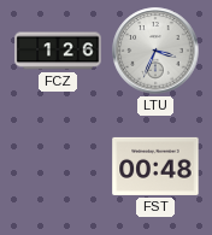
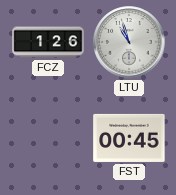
LTU: 3:34 -> 10:57 (129, 42)
FST: 00:48 -> 00:45 (129, 138)
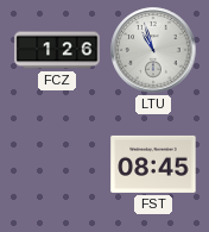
FST: 00:45 -> 08:45 (153, 164)
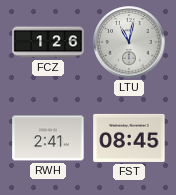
LTU: 10:57 -> 11:02 (129, 42)
RWH: none -> 2:41 (48, 138)
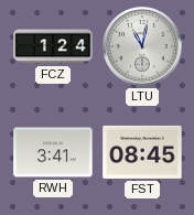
FCZ: 1:26 -> 1:24 (53, 46)
RWH: 2:41 -> 3:41 (53, 152)
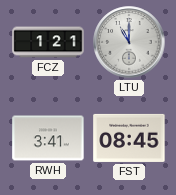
FCZ: 1:24 -> 1:21 (48, 42)
LTU: 11:02 -> 11:00 (129, 42)
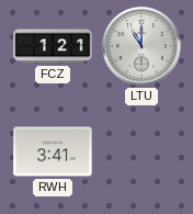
FST: 08:45 -> none (129, 138)
